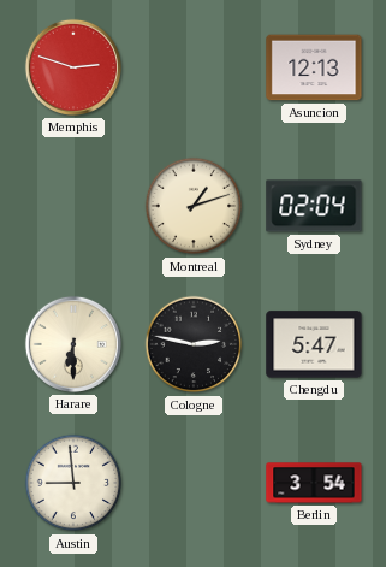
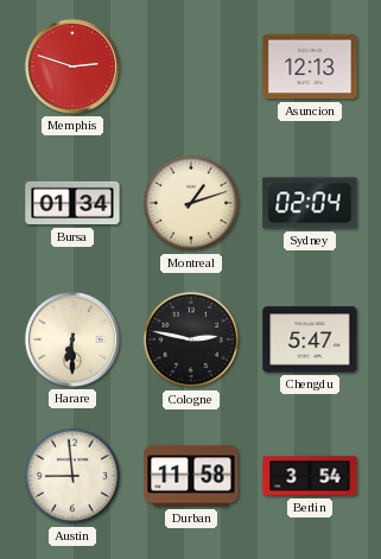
Bursa: none -> 01:34 (72, 203)
Durban: none -> 11:58 (191, 476)
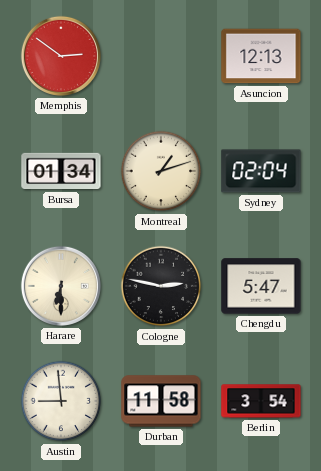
Memphis: 2:48 -> 2:51 (61, 56)
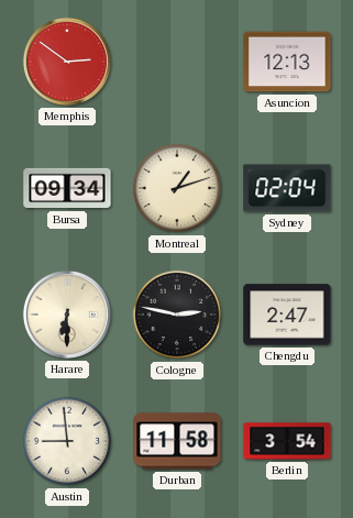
Bursa: 01:34 -> 09:34 (67, 188)
Chengdu: 5:47 -> 2:47 (287, 315)
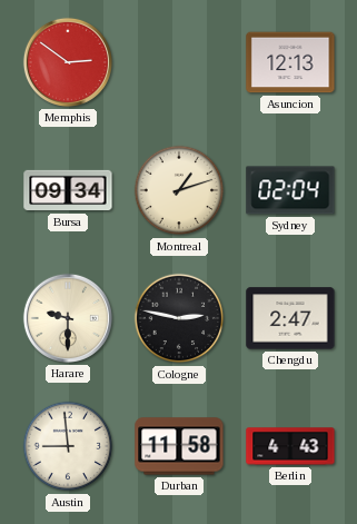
Harare: 6:30 -> 9:30 (68, 318)
Berlin: 3:54 -> 4:43 (290, 446)
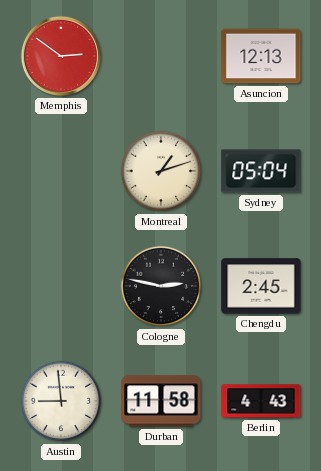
Bursa: 09:34 -> none (68, 190)
Sydney: 02:04 -> 05:04 (261, 171)
Harare: 9:30 -> none (68, 318)
Chengdu: 2:47 -> 2:45 (261, 286)
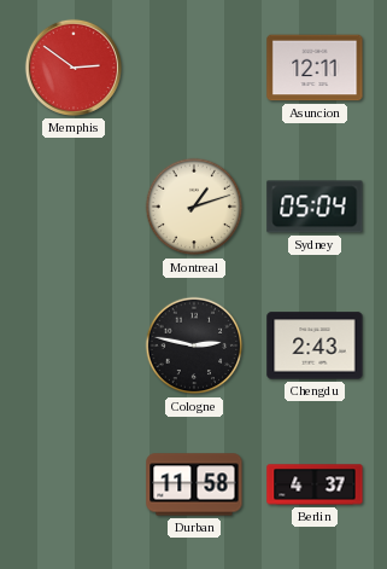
Asuncion: 12:13 -> 12:11 (315, 68)
Chengdu: 2:45 -> 2:43 (315, 346)
Austin: 8:59 -> none (61, 401)
Berlin: 4:43 -> 4:37 (315, 484)
